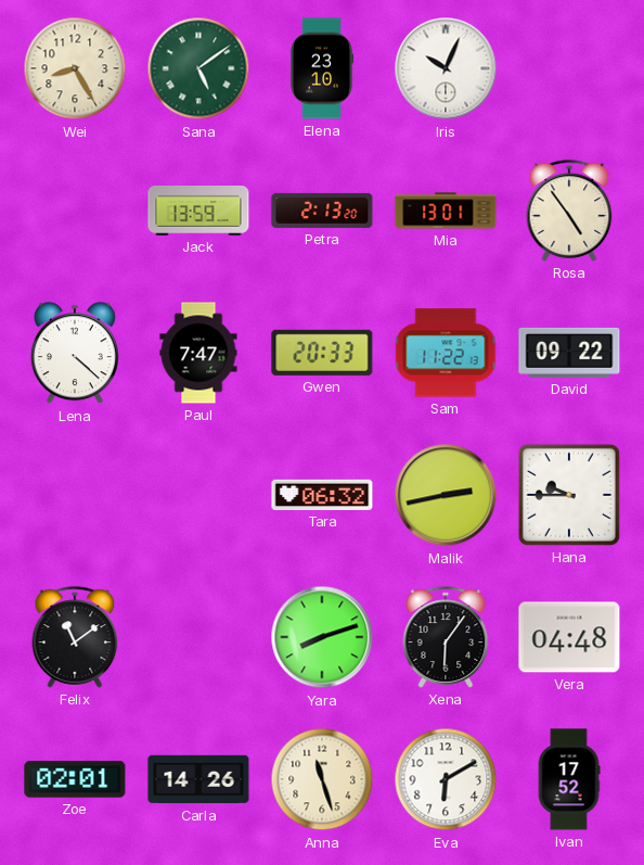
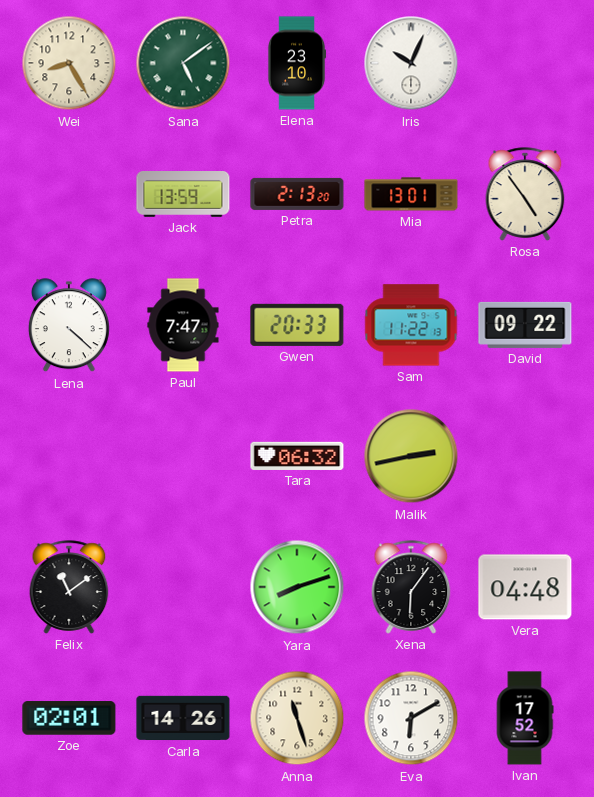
Hana: 9:45 -> none (569, 495)
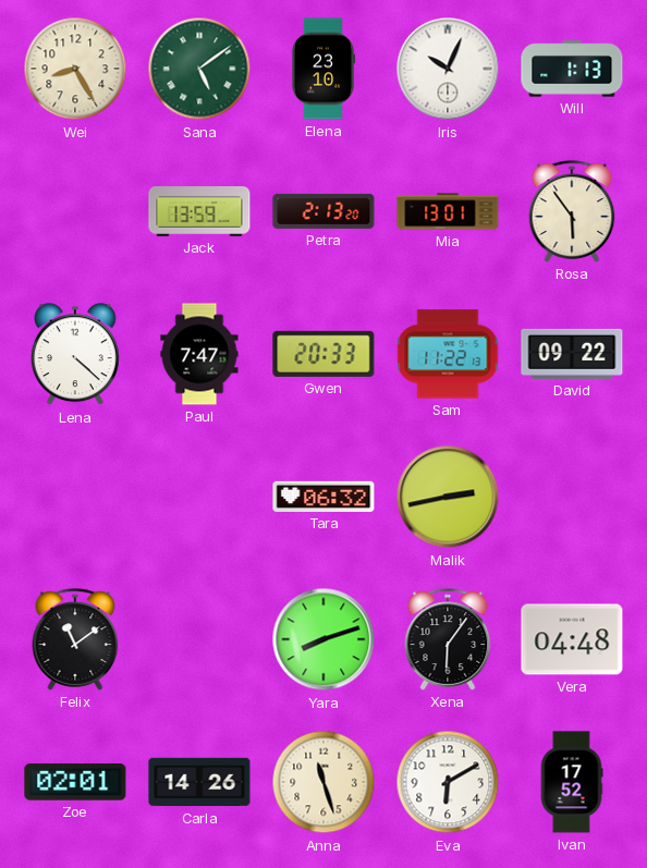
Will: none -> 1:13 (572, 69)
Rosa: 4:54 -> 5:54 (572, 211)
